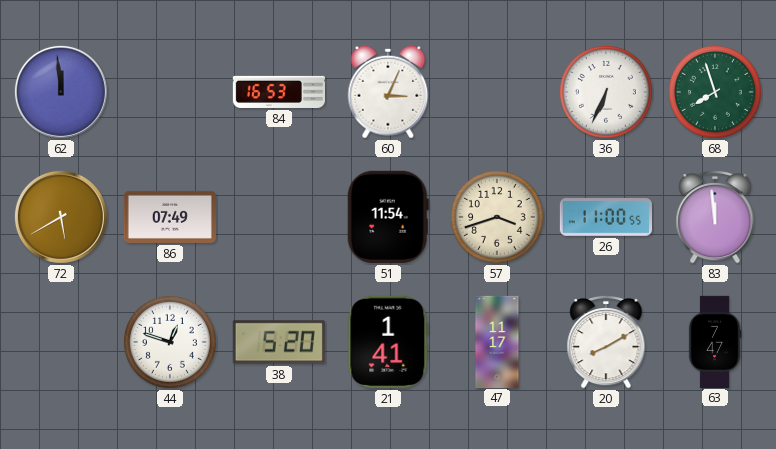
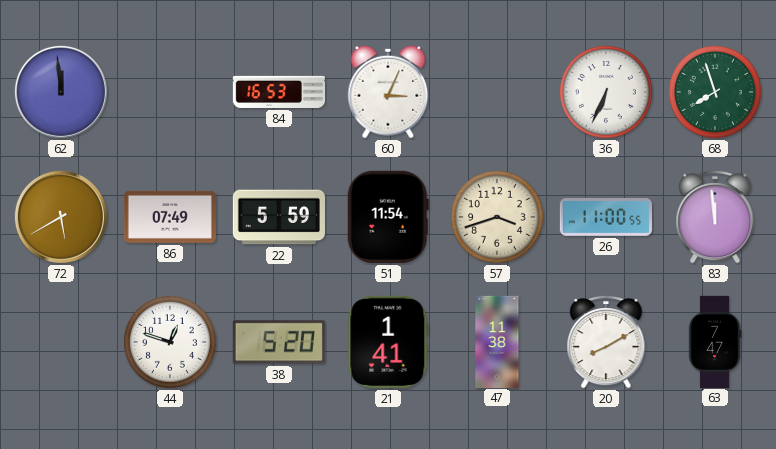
22: none -> 5:59 (278, 217)
47: 11:17 -> 11:38 (497, 341)
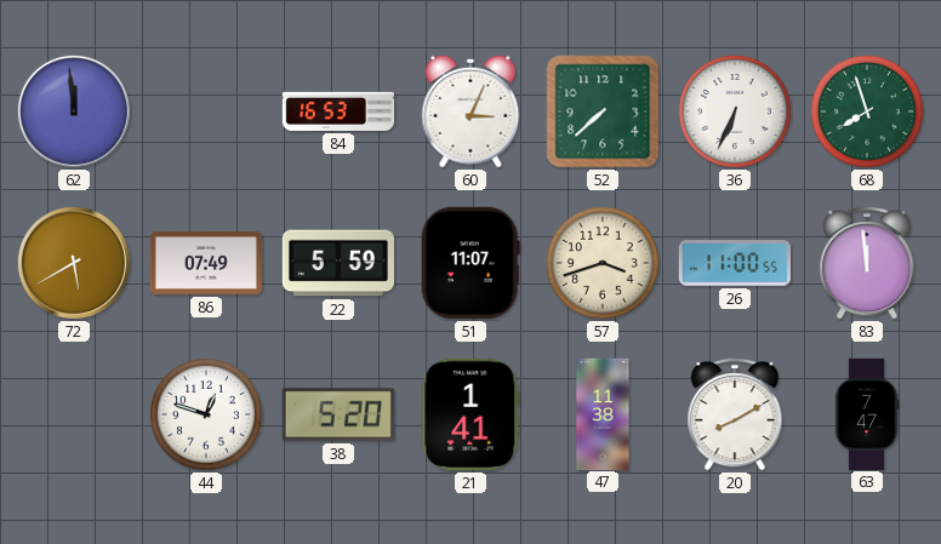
52: none -> 7:38 (603, 111)
51: 11:54 -> 11:07 (470, 263)
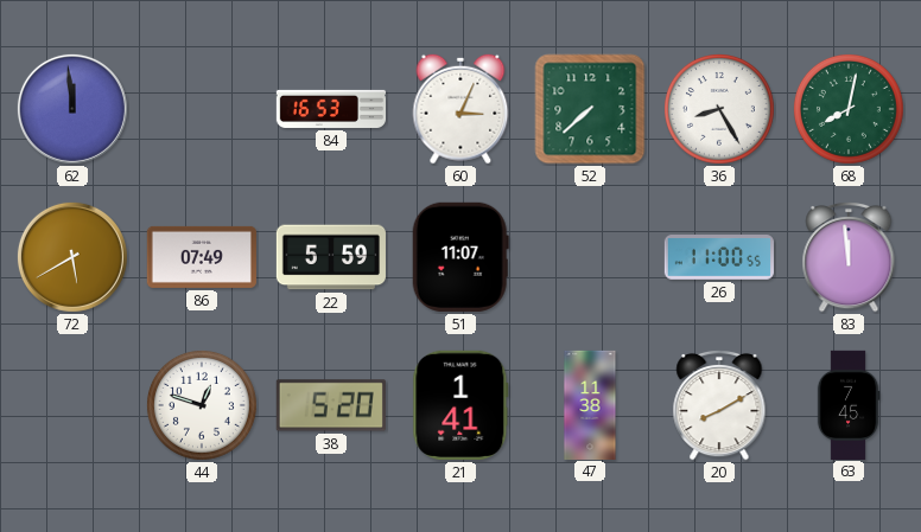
36: 6:34 -> 8:25 (719, 109)
68: 7:57 -> 8:02 (849, 109)
57: 3:42 -> none (603, 263)
63: 7:47 -> 7:45 (849, 404)
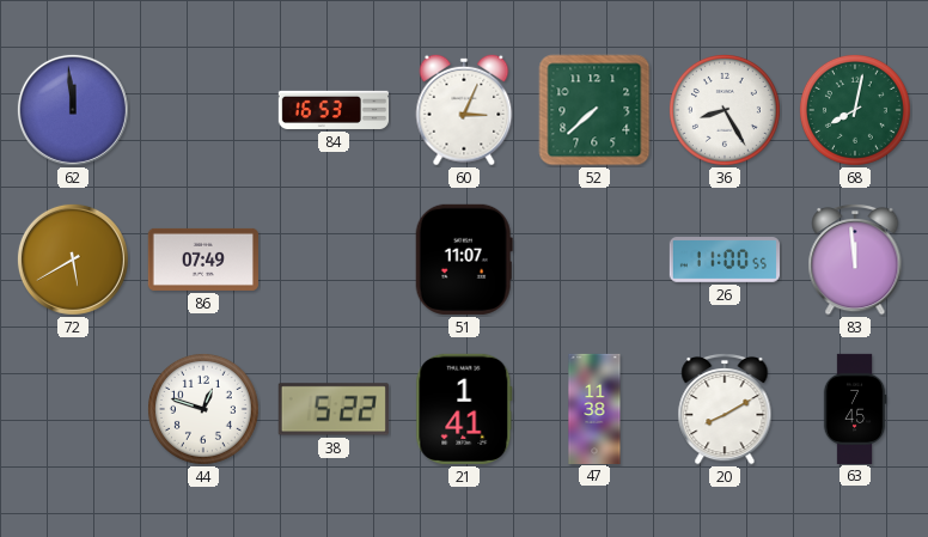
22: 5:59 -> none (330, 257)
38: 5:20 -> 5:22 (334, 409)
